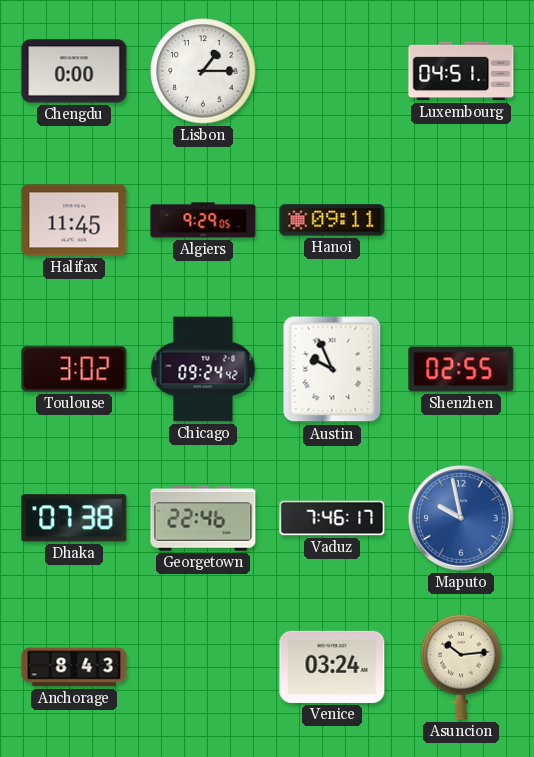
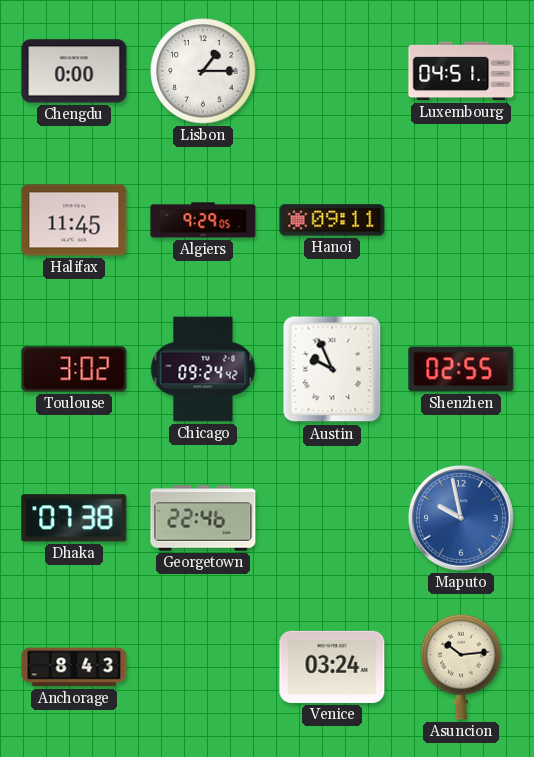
Vaduz: 7:46 -> none (332, 518)
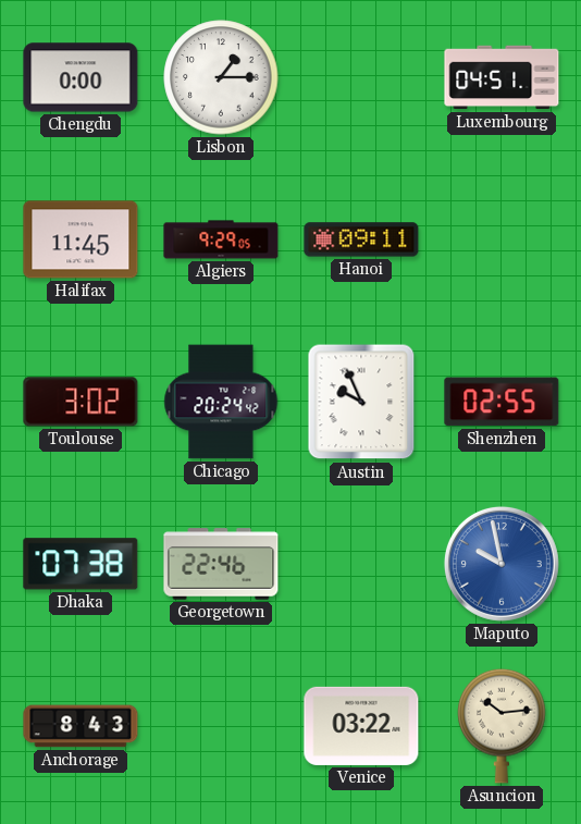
Chicago: 09:24 -> 20:24 (221, 402)
Venice: 03:24 -> 03:22 (361, 726)
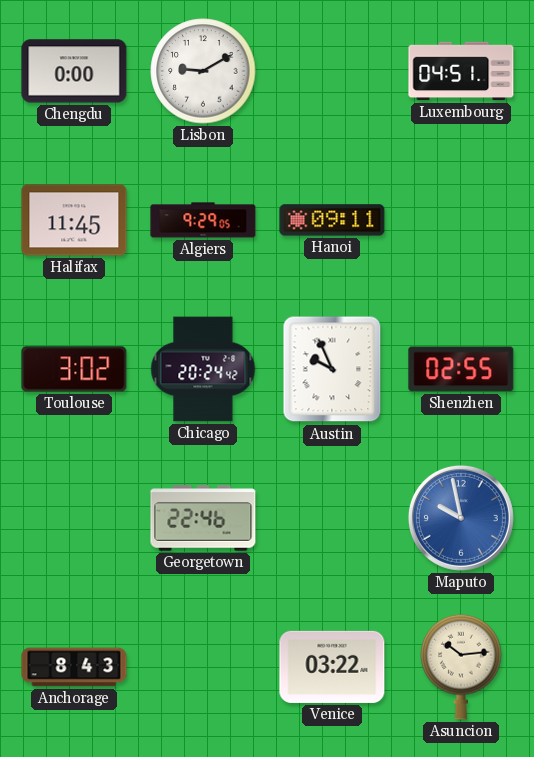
Lisbon: 1:15 -> 9:10 (203, 71)
Dhaka: 07:38 -> none (81, 564)
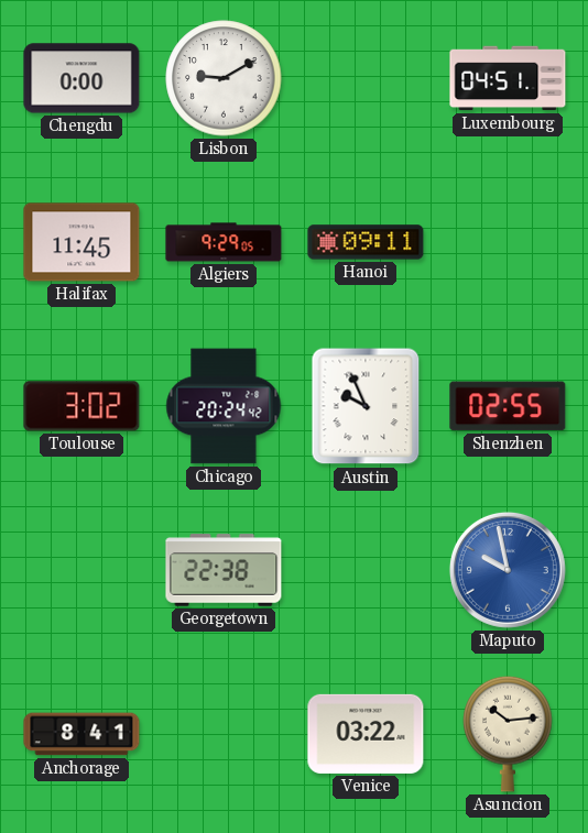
Georgetown: 22:46 -> 22:38 (224, 570)
Anchorage: 8:43 -> 8:41 (81, 734)
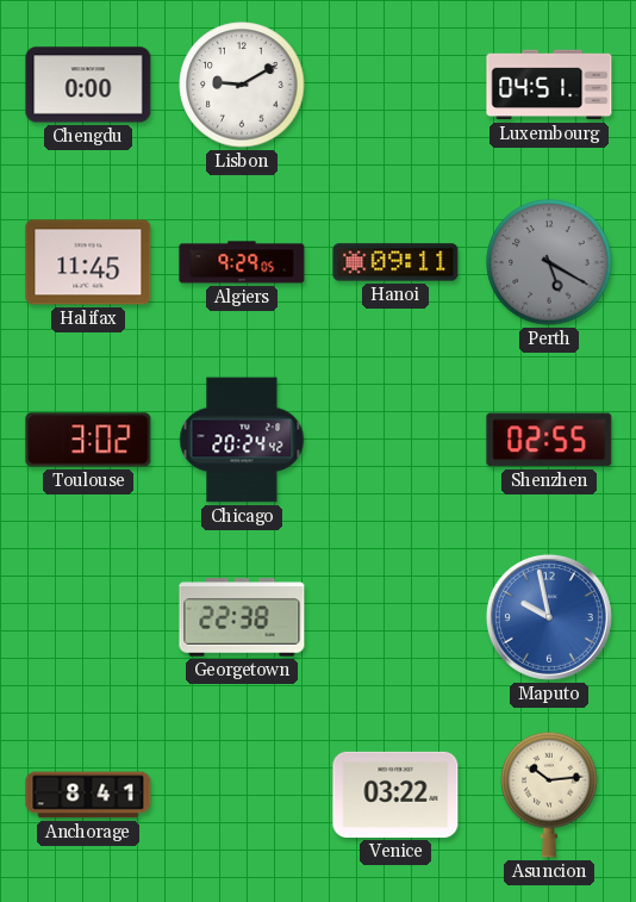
Perth: none -> 5:20 (549, 262)
Austin: 9:56 -> none (366, 406)
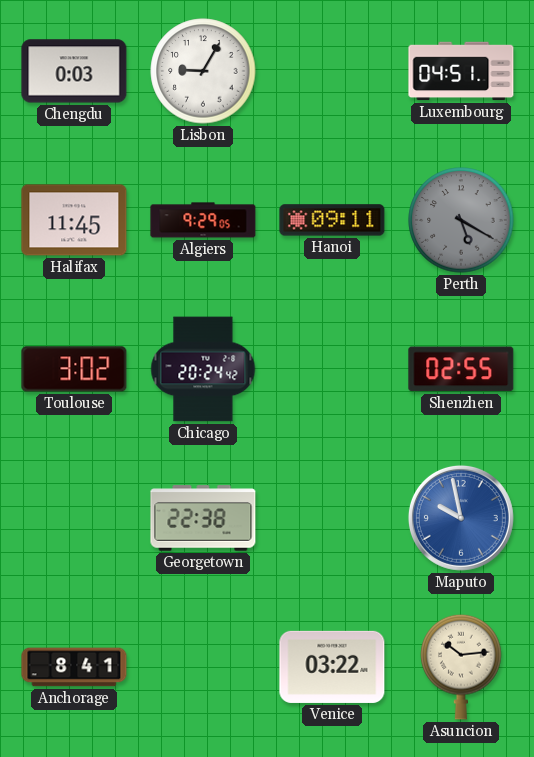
Chengdu: 0:00 -> 0:03 (74, 71)
Lisbon: 9:10 -> 9:05 (203, 71)
